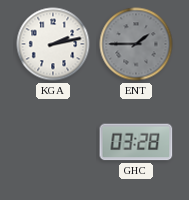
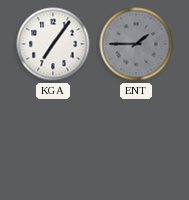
KGA: 2:13 -> 7:06 (53, 44)
GHC: 03:28 -> none (136, 142)
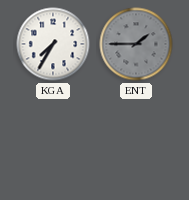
KGA: 7:06 -> 7:35 (53, 44)
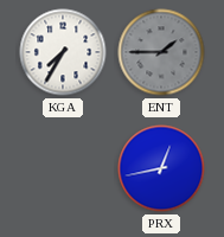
PRX: none -> 12:43 (161, 168)
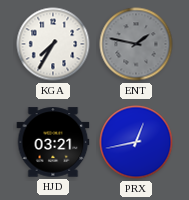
ENT: 1:45 -> 1:47 (136, 44)
HJD: none -> 03:21 (53, 142)
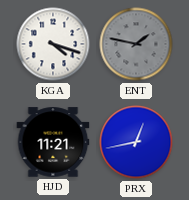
KGA: 7:35 -> 4:18 (53, 44)
HJD: 03:21 -> 11:21 (53, 142)
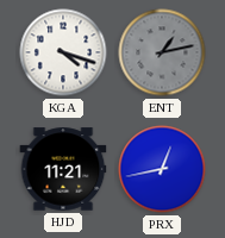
ENT: 1:47 -> 1:13 (162, 52)
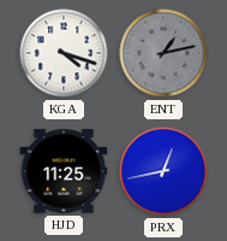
HJD: 11:21 -> 11:25 (64, 171)
